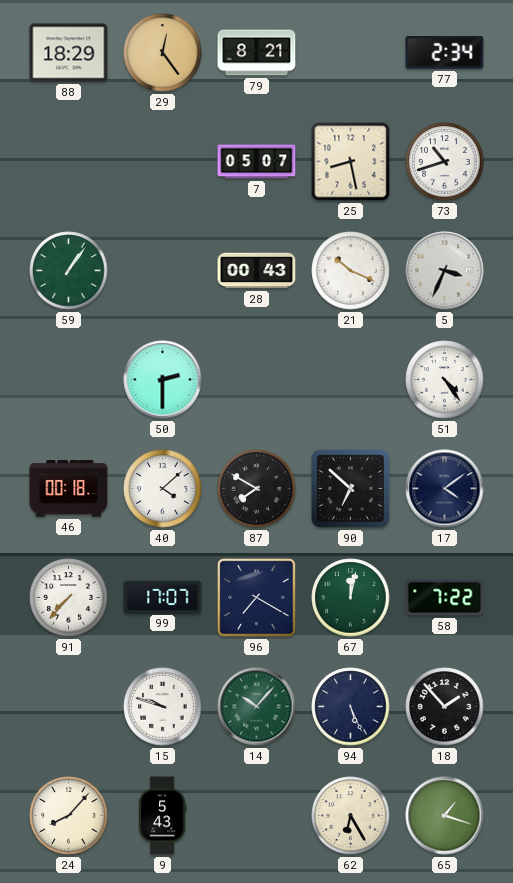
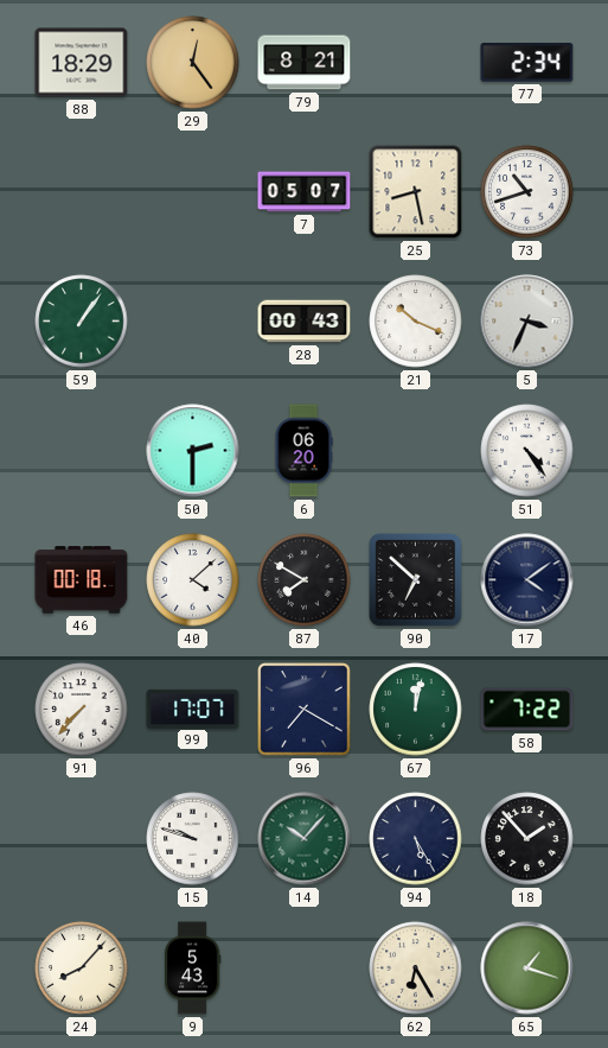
6: none -> 06:20 (303, 451)
94: 5:26 -> 5:25 (416, 839)
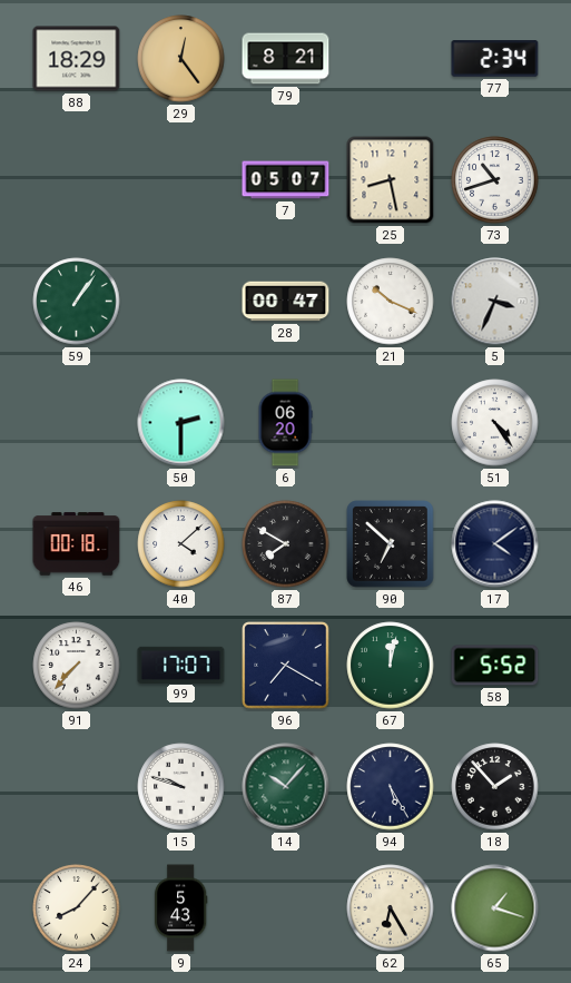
28: 00:43 -> 00:47 (286, 302)
58: 7:22 -> 5:52 (495, 666)
